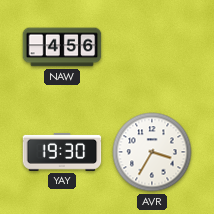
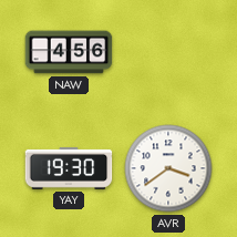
AVR: 3:35 -> 3:39 (168, 168)
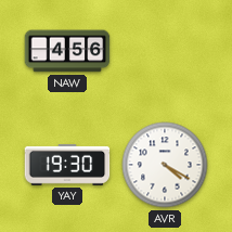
AVR: 3:39 -> 4:20 (165, 165)
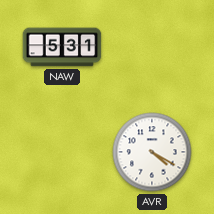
NAW: 4:56 -> 5:31 (62, 47)
YAY: 19:30 -> none (67, 165)
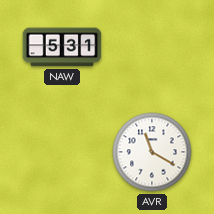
AVR: 4:20 -> 11:20 (152, 152)
